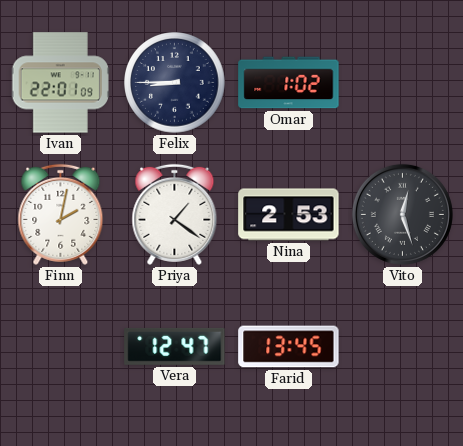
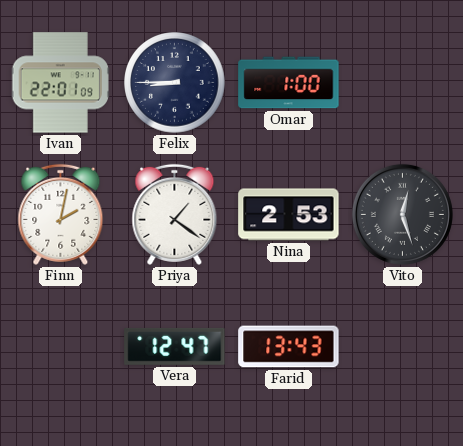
Omar: 1:02 -> 1:00 (289, 83)
Farid: 13:45 -> 13:43 (289, 347)
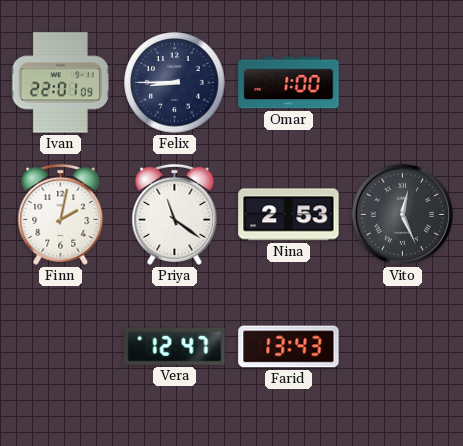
Priya: 1:21 -> 11:21 (175, 214)
Vito: 12:27 -> 12:26 (402, 214)
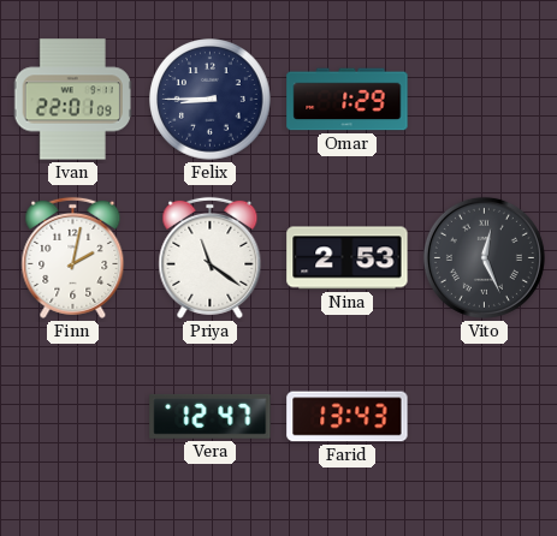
Omar: 1:00 -> 1:29 (348, 100)
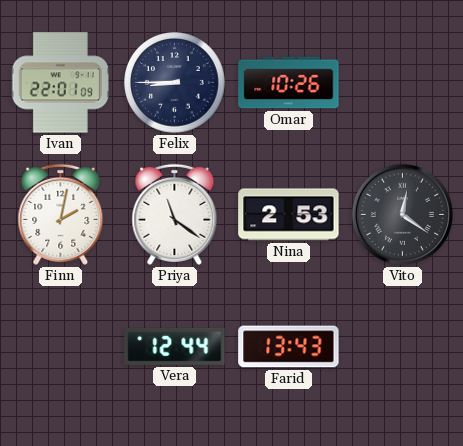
Omar: 1:29 -> 10:26 (289, 83)
Vito: 12:26 -> 12:21 (402, 214)
Vera: 12:47 -> 12:44 (175, 346)
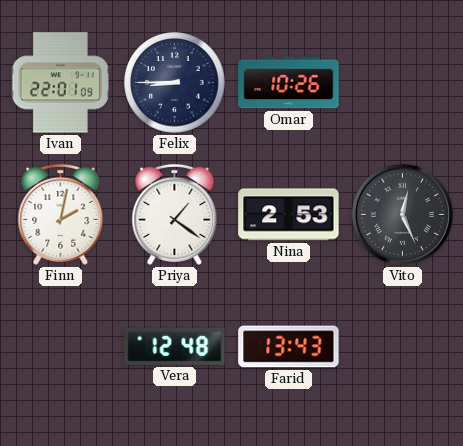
Priya: 11:21 -> 1:21 (175, 214)
Vito: 12:21 -> 12:26 (402, 214)
Vera: 12:44 -> 12:48 (175, 346)
